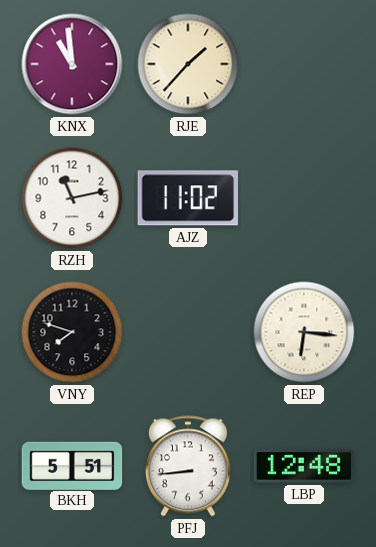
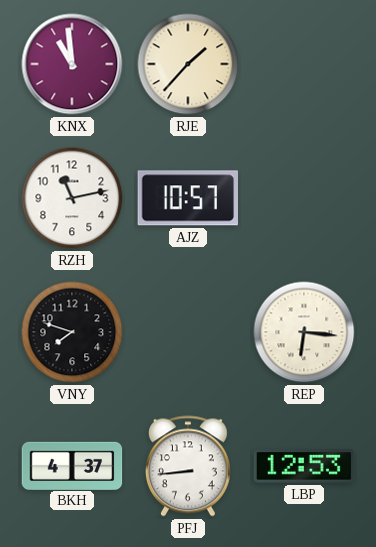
AJZ: 11:02 -> 10:57 (187, 198)
BKH: 5:51 -> 4:37 (72, 465)
LBP: 12:48 -> 12:53 (304, 466)
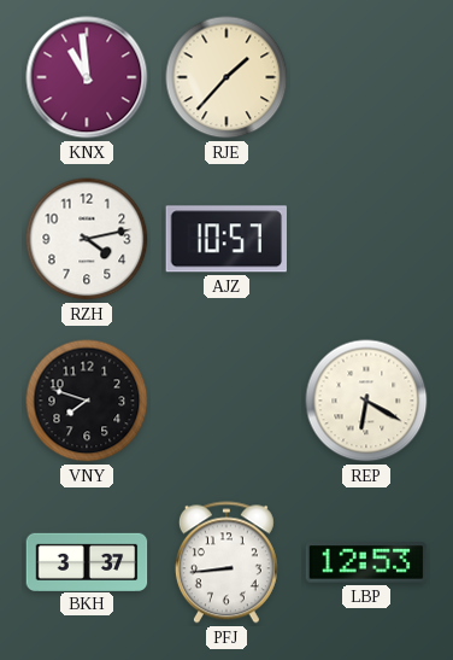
RZH: 11:13 -> 4:13 (87, 239)
REP: 6:16 -> 6:20 (366, 401)
BKH: 4:37 -> 3:37 (87, 561)
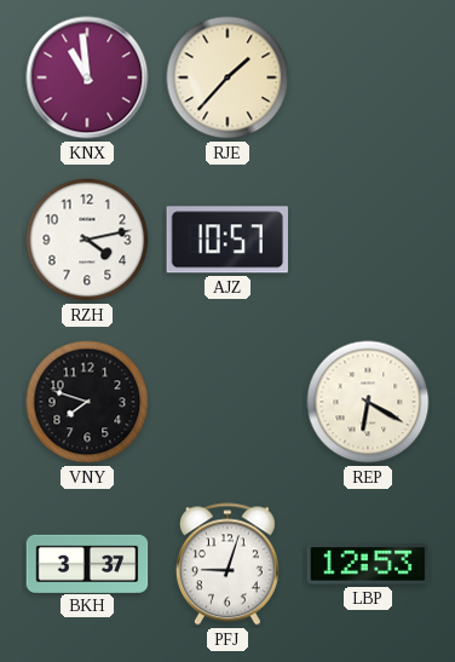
PFJ: 8:44 -> 9:03 (227, 564)
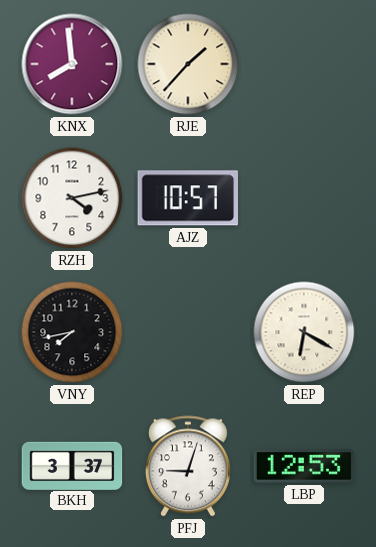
KNX: 10:59 -> 7:59 (72, 64)
VNY: 7:48 -> 7:43 (72, 332)
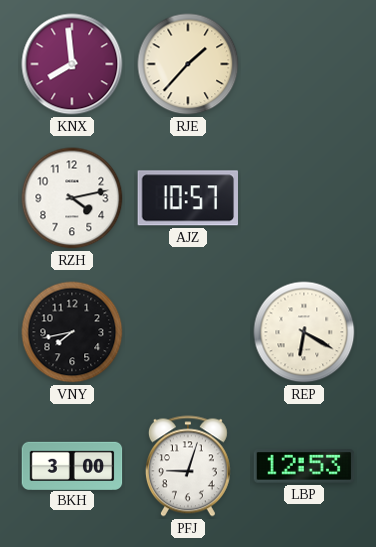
BKH: 3:37 -> 3:00 (72, 465)
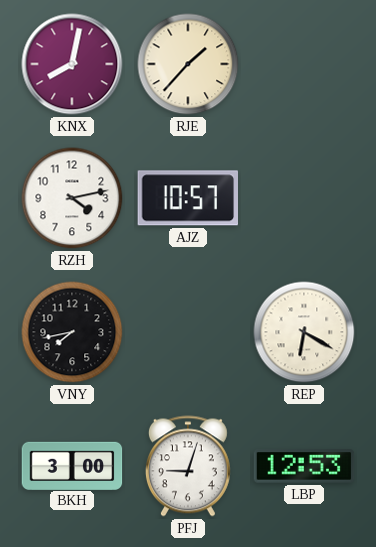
KNX: 7:59 -> 8:02 (72, 64)
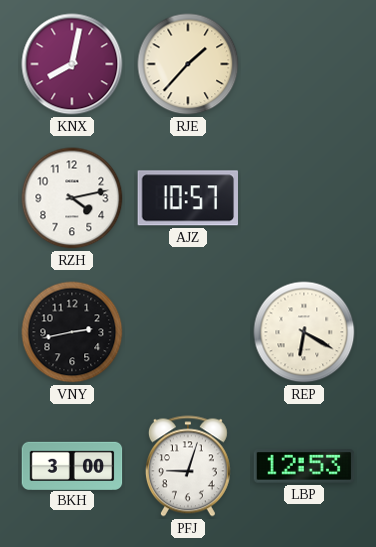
VNY: 7:43 -> 2:43 (72, 332)
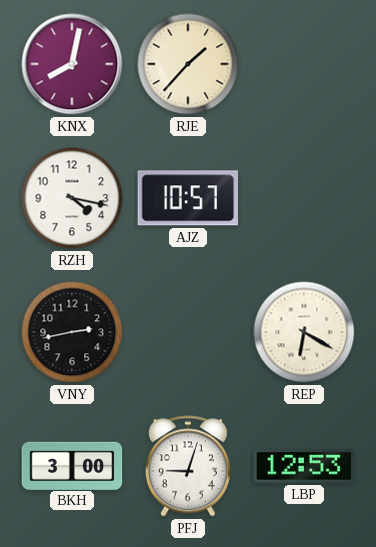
RZH: 4:13 -> 4:17 (72, 198)
